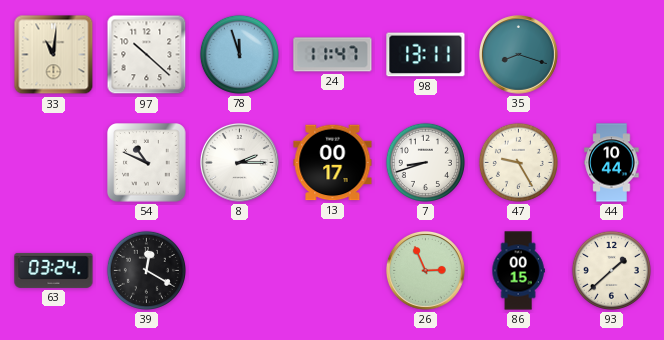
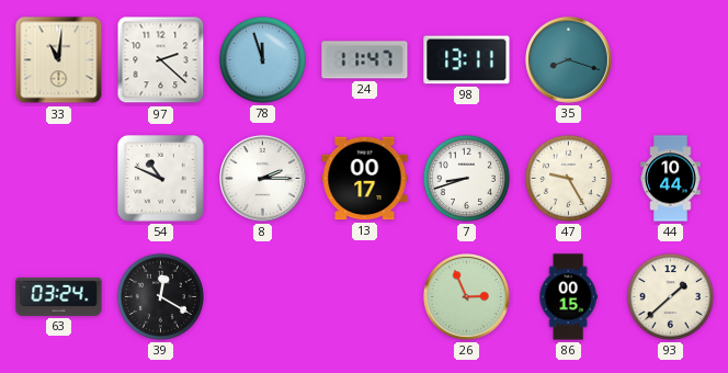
97: 10:22 -> 2:22 (161, 60)
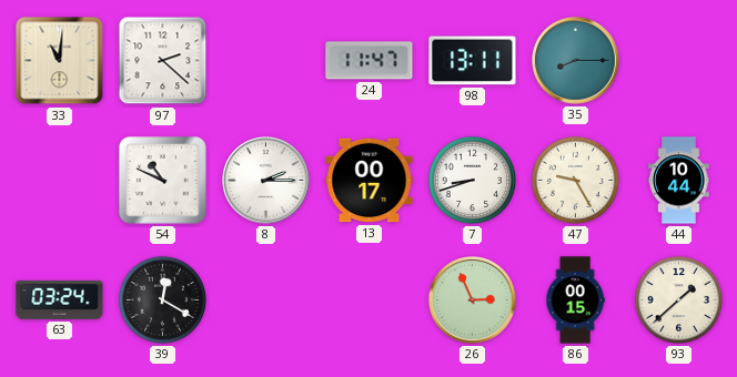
78: 11:57 -> none (262, 59)
35: 8:18 -> 8:15 (576, 61)
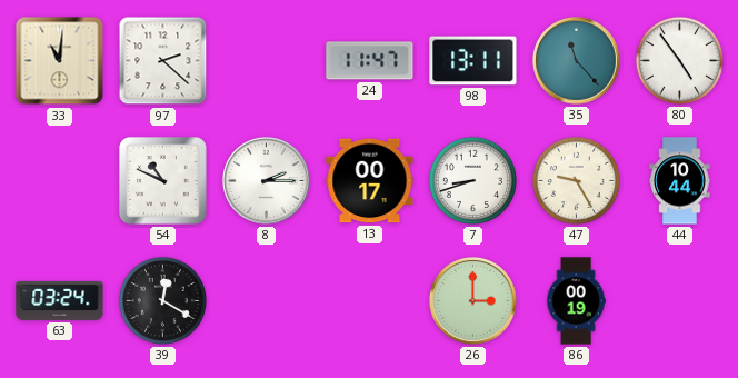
35: 8:15 -> 11:23 (577, 61)
80: none -> 4:54 (679, 60)
26: 2:56 -> 3:00 (473, 301)
86: 00:15 -> 00:19 (576, 301)
93: 1:38 -> none (678, 299)
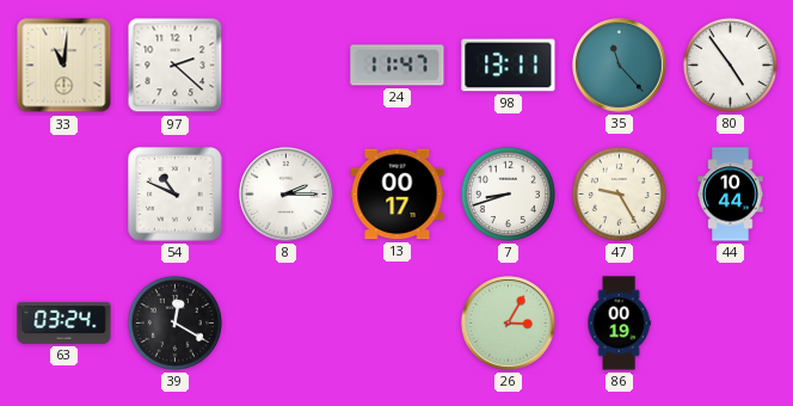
26: 3:00 -> 3:05 (509, 324)
